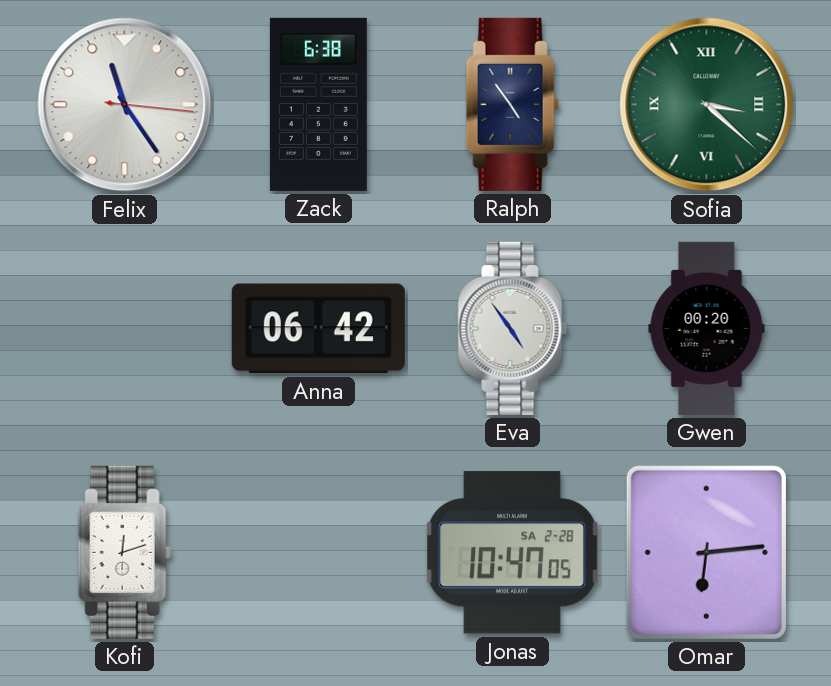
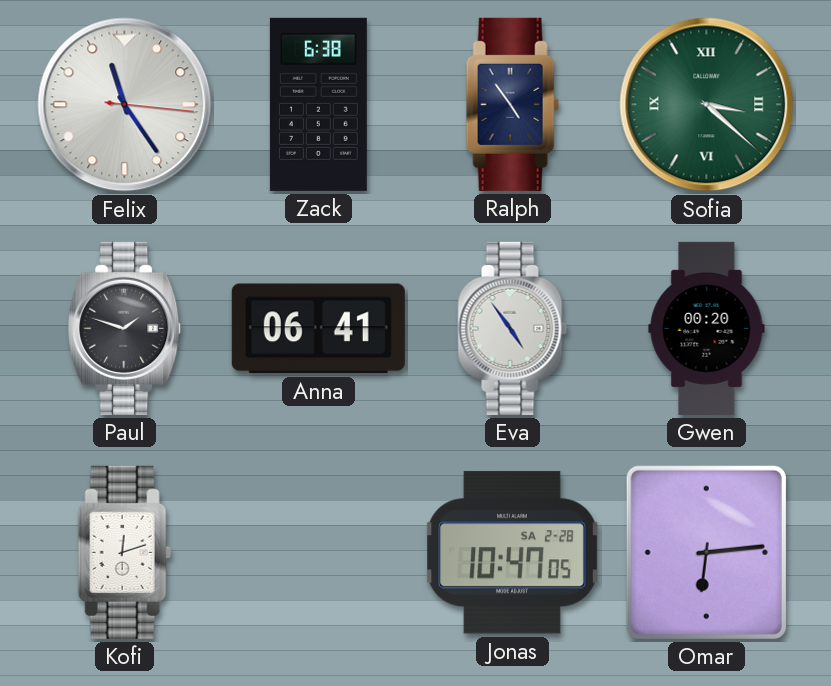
Paul: none -> 1:48 (125, 328)
Anna: 06:42 -> 06:41 (318, 329)
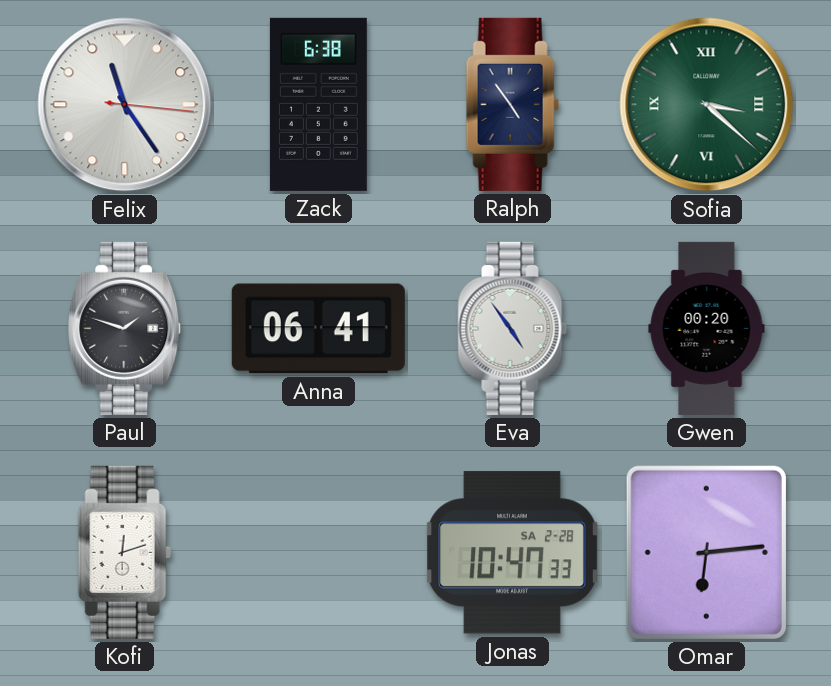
Jonas: 10:47:05 -> 10:47:33 (512, 553)
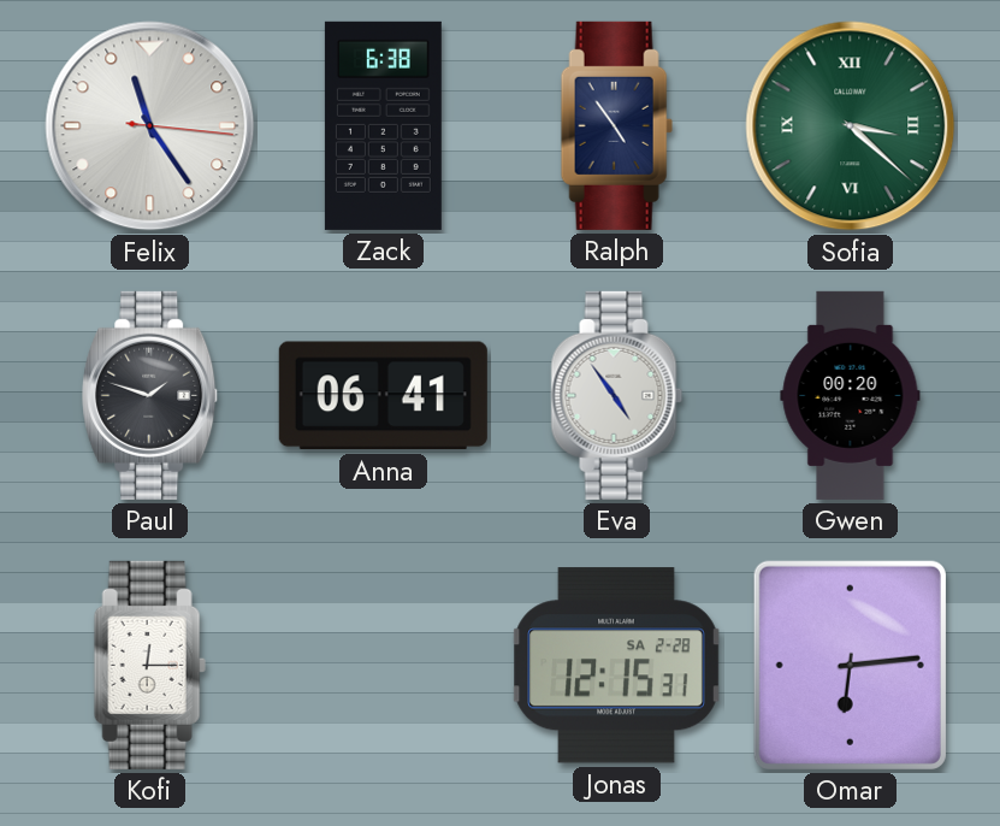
Kofi: 12:12 -> 12:15 (149, 665)
Jonas: 10:47 -> 12:15 (616, 666)
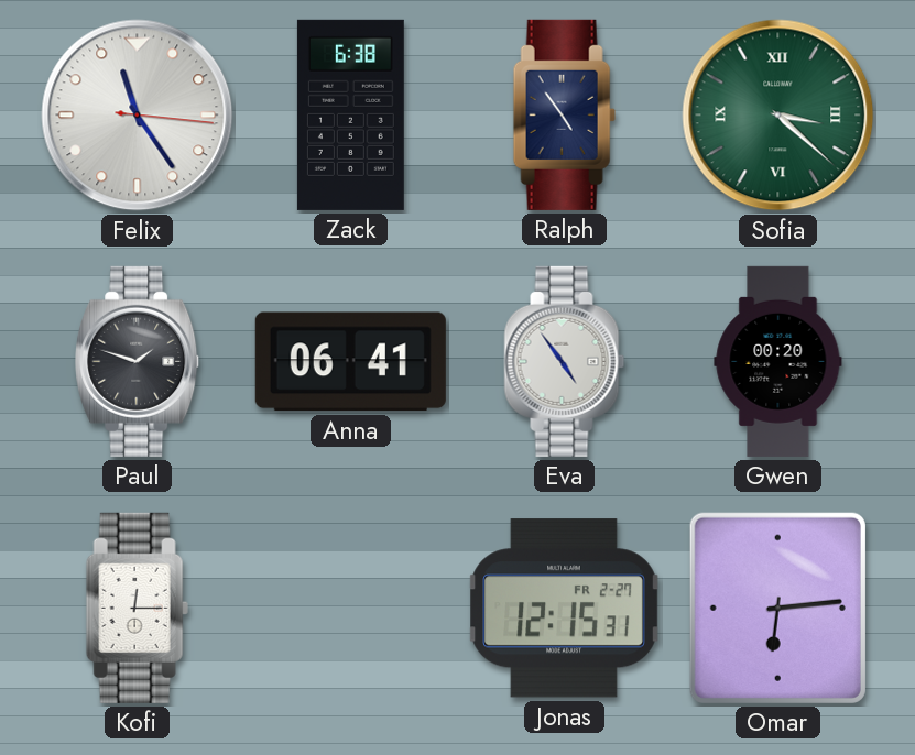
Jonas date: SA 2-28 -> FR 2-27 (564, 609)
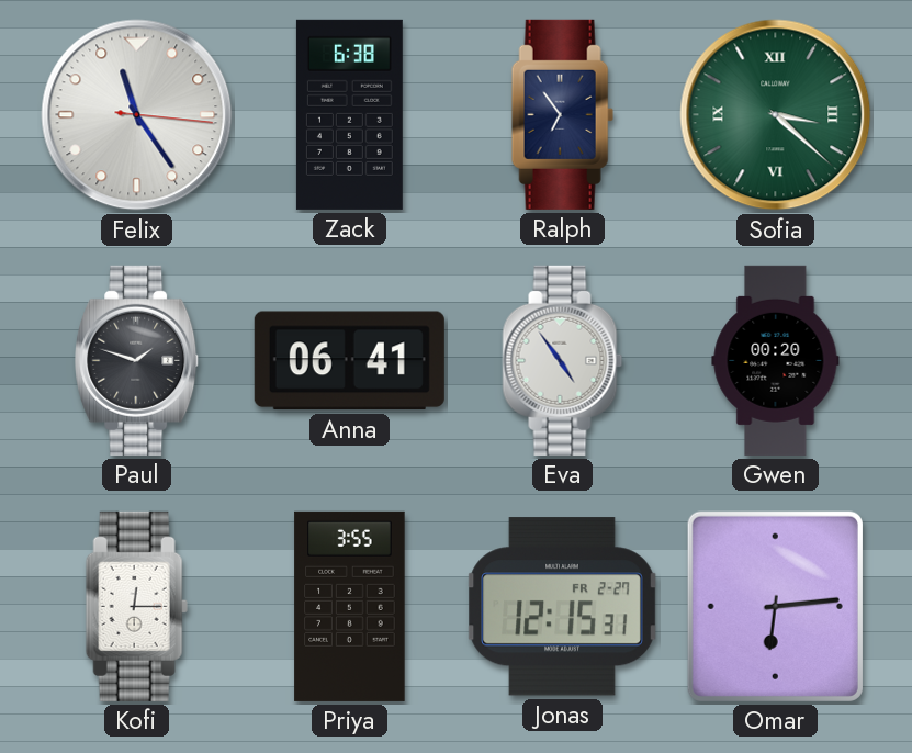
Ralph: 4:54 -> 6:54 (562, 114)
Priya: none -> 3:55 (350, 606)
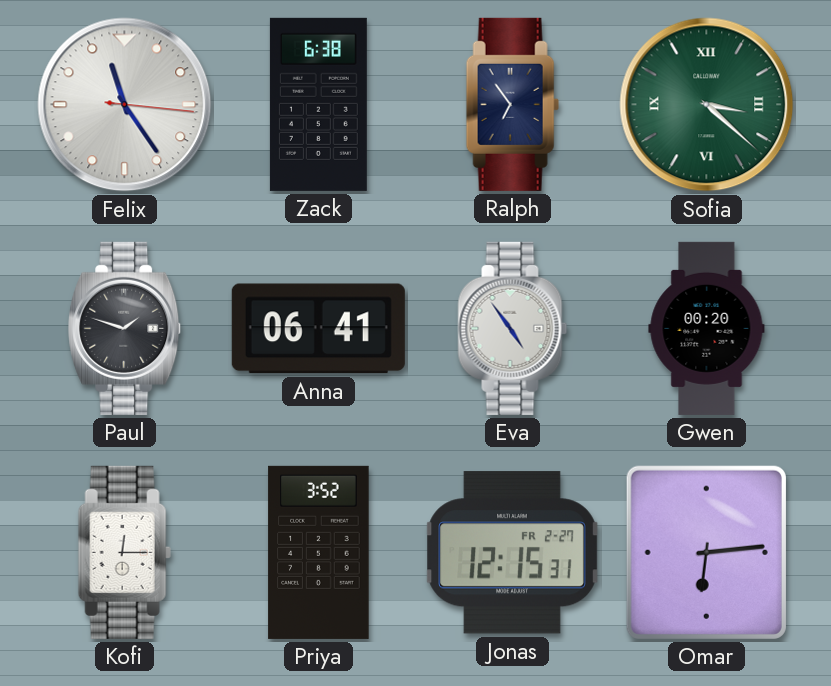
Priya: 3:55 -> 3:52 (319, 552)
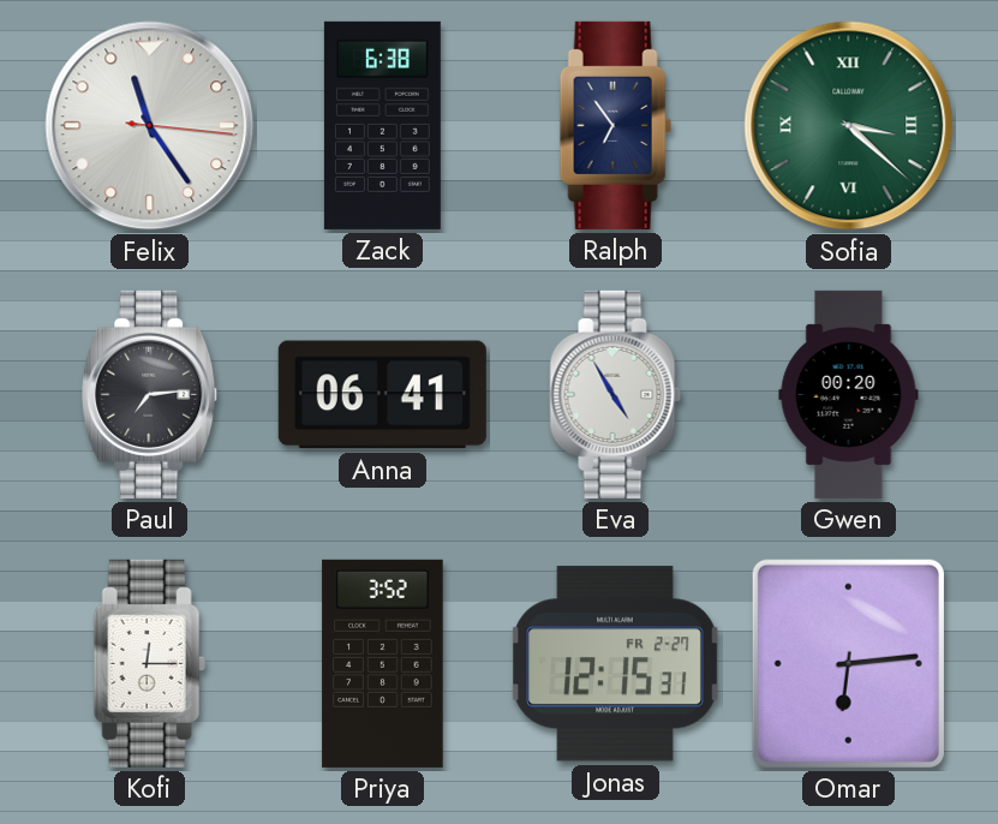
Paul: 1:48 -> 7:14 (150, 394)
Eva: 4:54 -> 4:55 (616, 394)
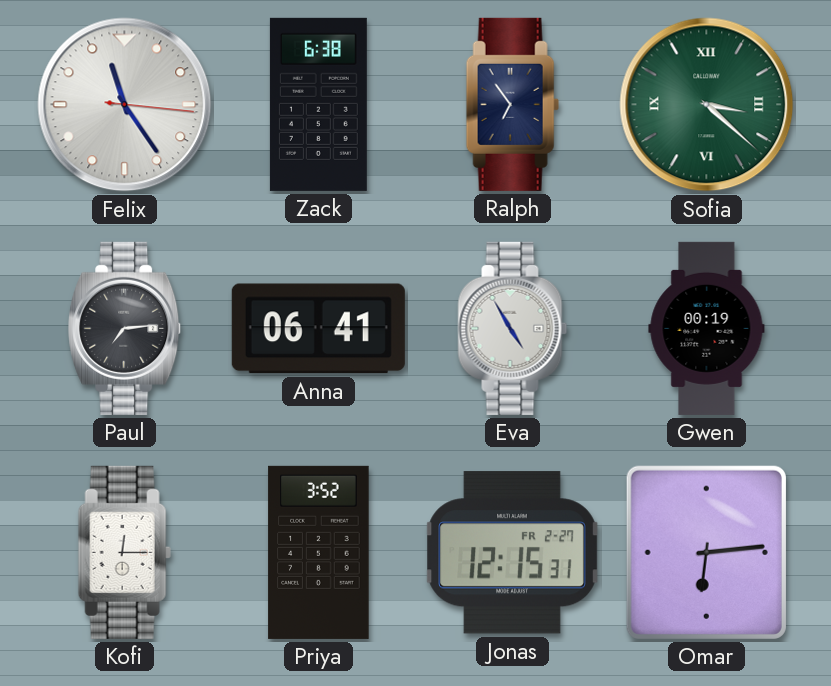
Gwen: 00:20 -> 00:19 (707, 328)
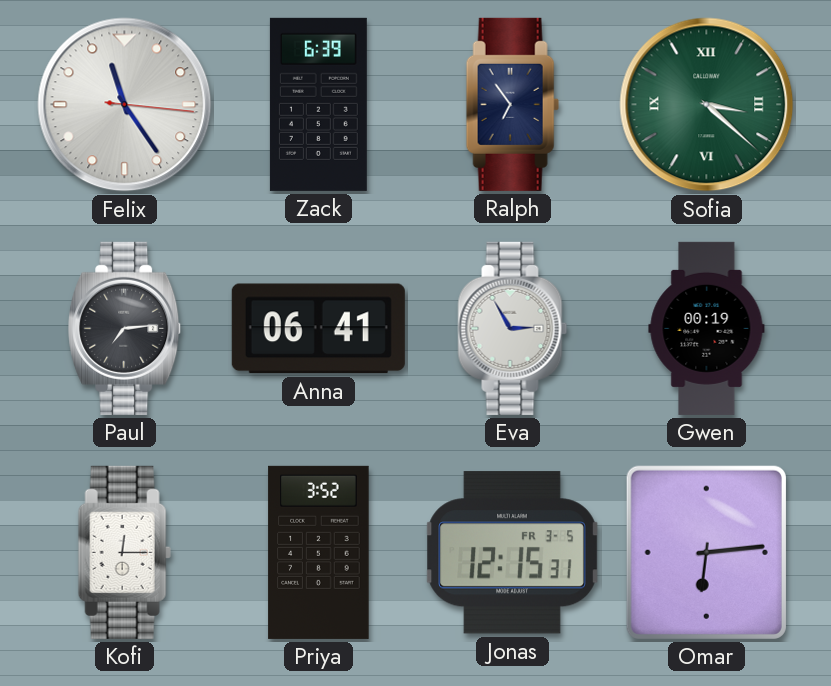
Zack: 6:38 -> 6:39 (318, 104)
Eva: 4:55 -> 2:55 (513, 328)
Jonas date: FR 2-27 -> FR 3-5 (512, 553)
